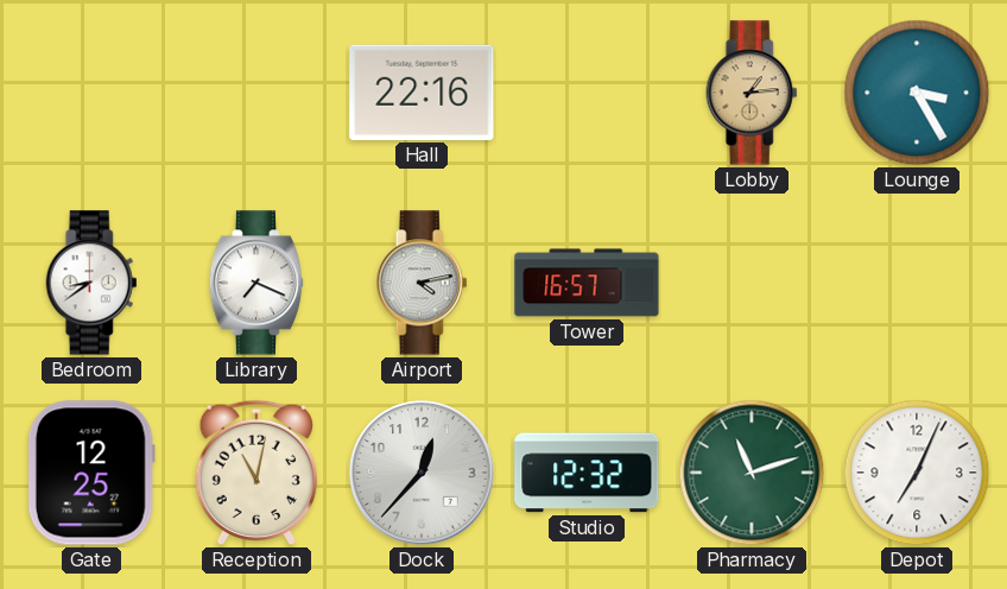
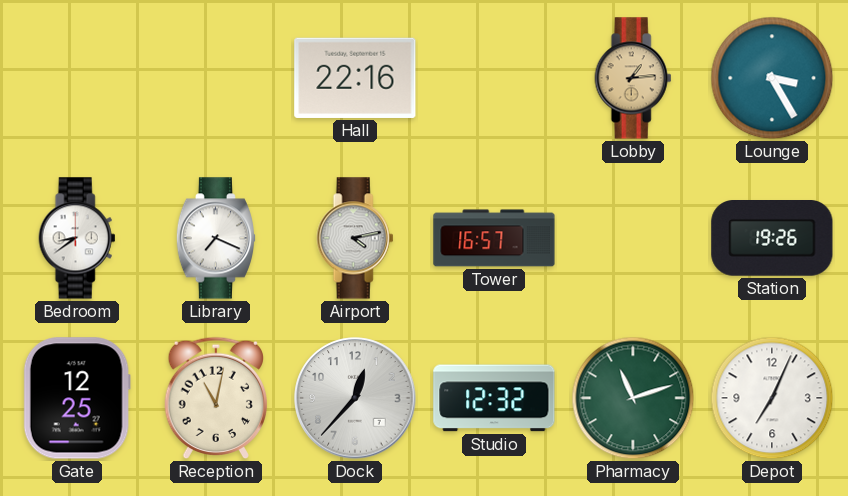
Station: none -> 19:26 (772, 239)
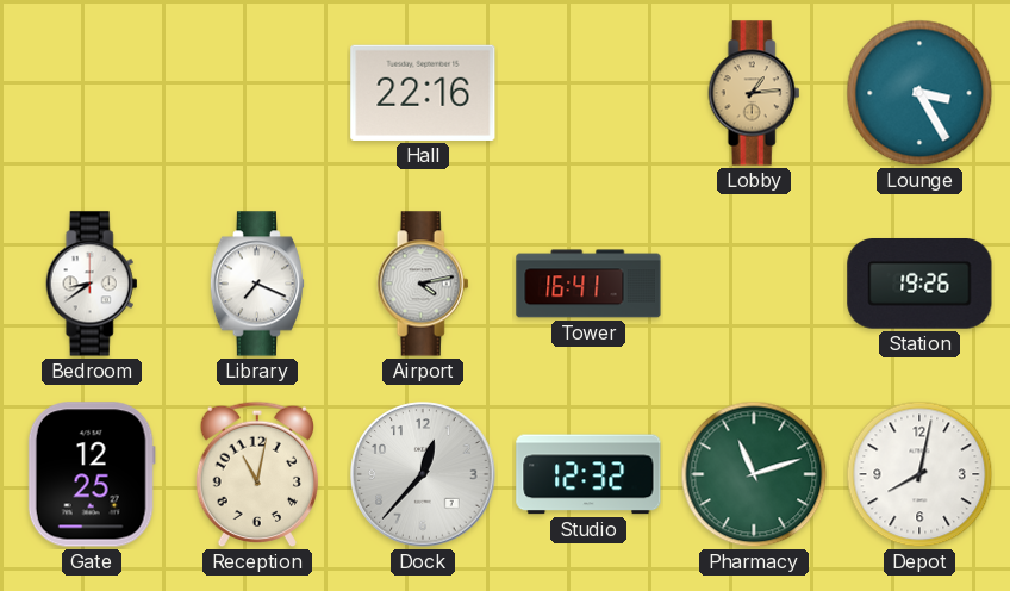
Tower: 16:57 -> 16:41 (588, 284)
Depot: 7:04 -> 8:02 (919, 474)
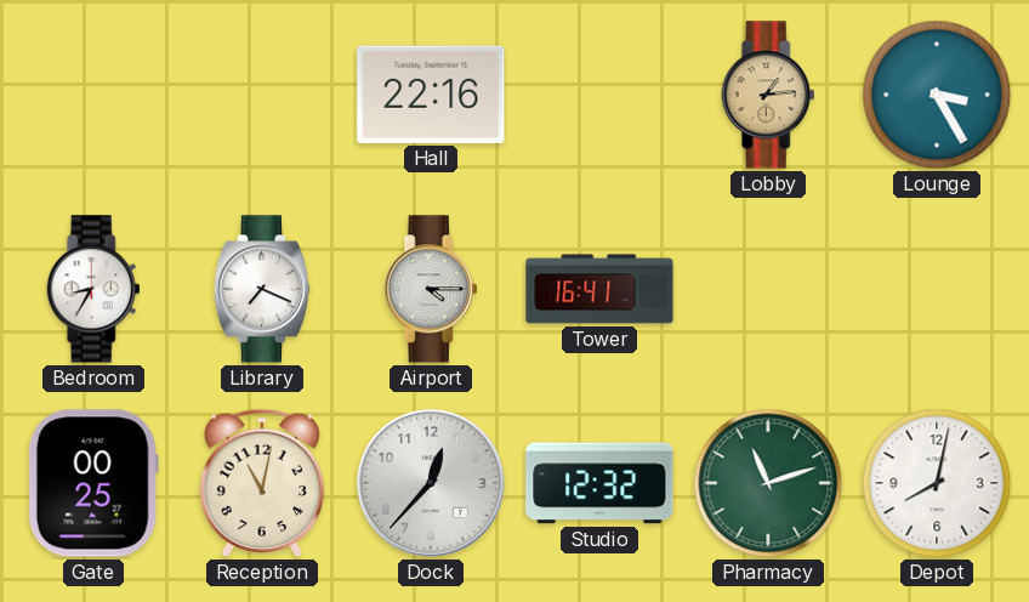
Bedroom: 8:39 -> 8:35 (93, 289)
Airport: 4:13 -> 4:15 (431, 289)
Station: 19:26 -> none (919, 285)
Gate: 12:25 -> 00:25 (93, 483)
